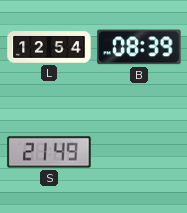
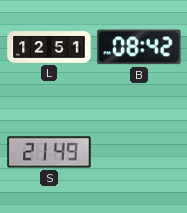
L: 12:54 -> 12:51 (49, 47)
B: 08:39 -> 08:42 (139, 47)
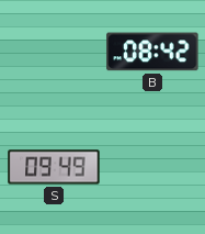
L: 12:51 -> none (49, 47)
S: 21:49 -> 09:49 (54, 167)
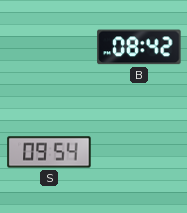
S: 09:49 -> 09:54 (49, 152)
